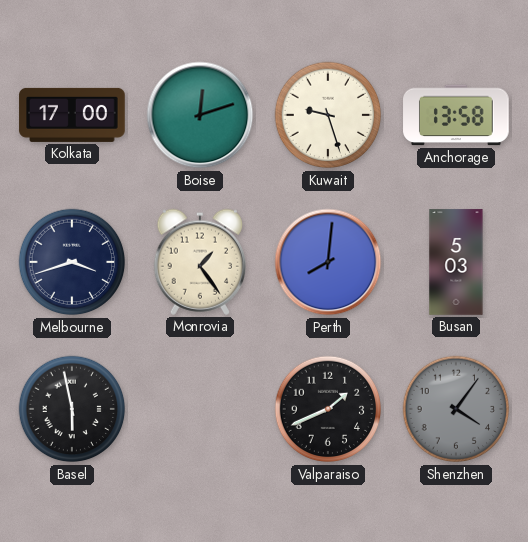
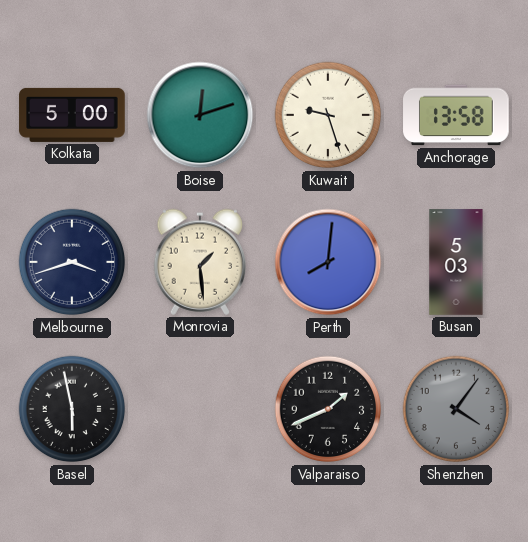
Kolkata: 17:00 -> 5:00 (72, 115)
Monrovia: 1:24 -> 1:29 (200, 262)
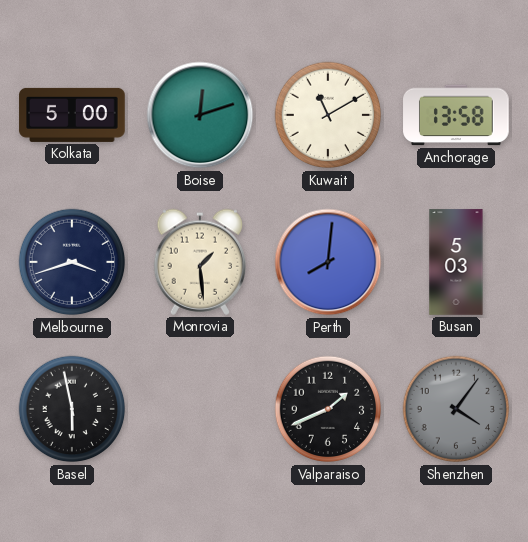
Kuwait: 9:27 -> 11:10 (328, 115)
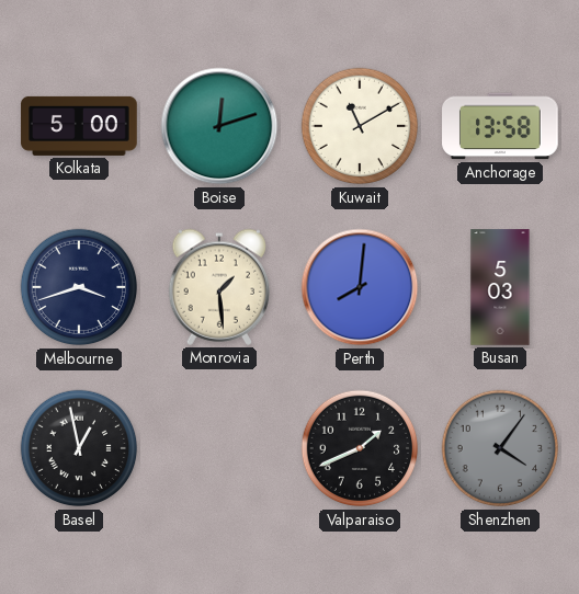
Basel: 5:58 -> 12:58 (79, 448)
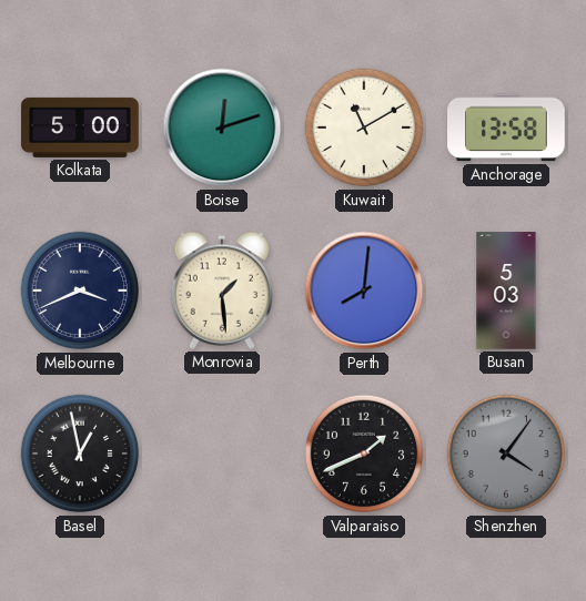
Melbourne: 3:42 -> 3:41 (80, 291)
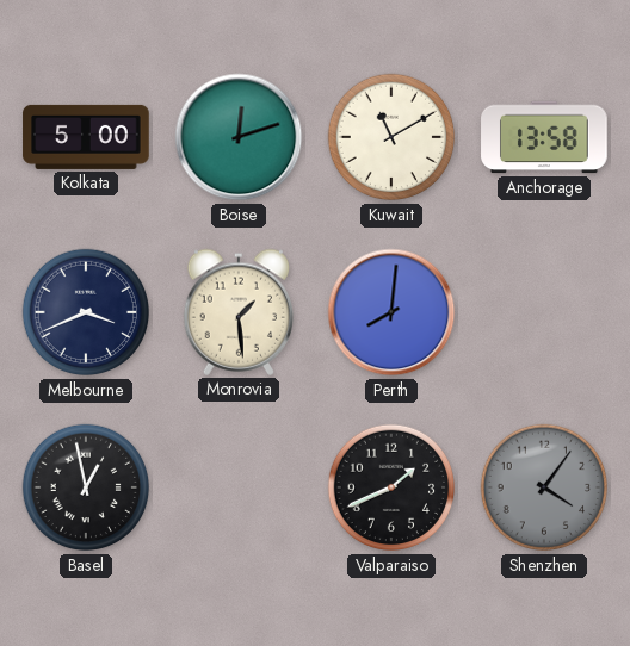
Busan: 5:03 -> none (506, 291)
